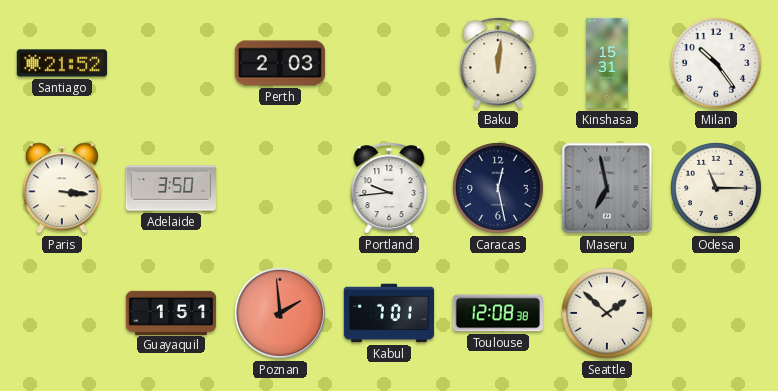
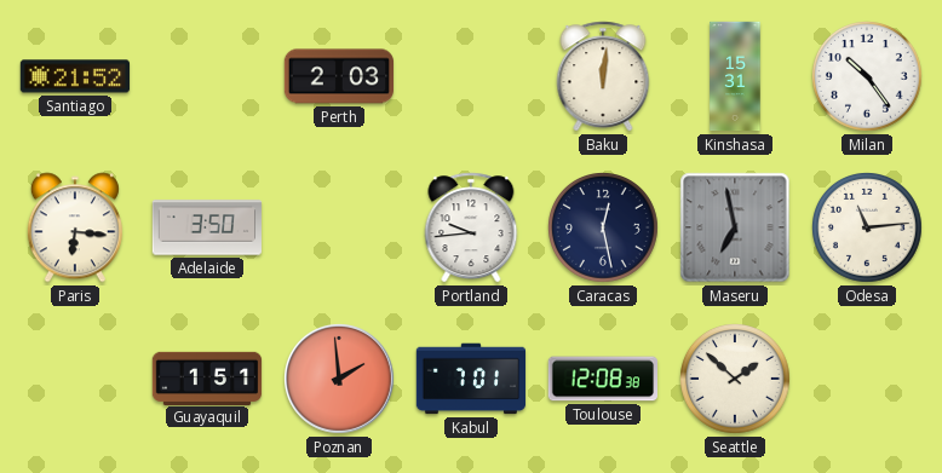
Paris: 3:16 -> 6:16 (75, 227)
Odesa: 11:15 -> 11:14 (868, 229)
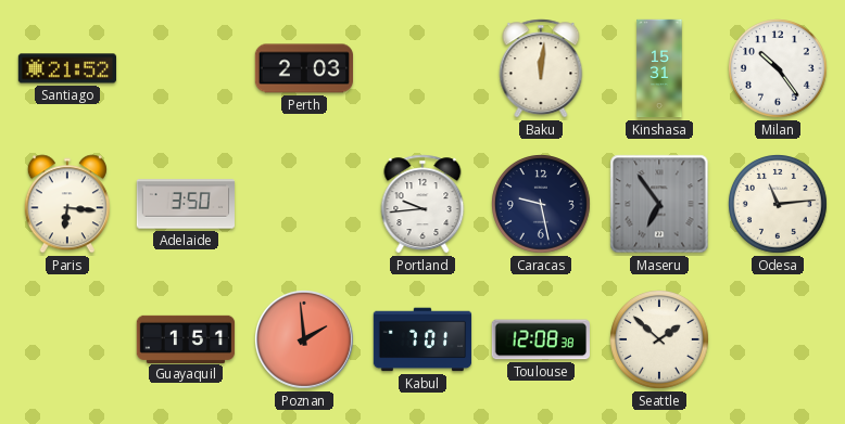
Caracas: 12:28 -> 9:28 (542, 205)
Maseru: 6:58 -> 6:54 (659, 204)
